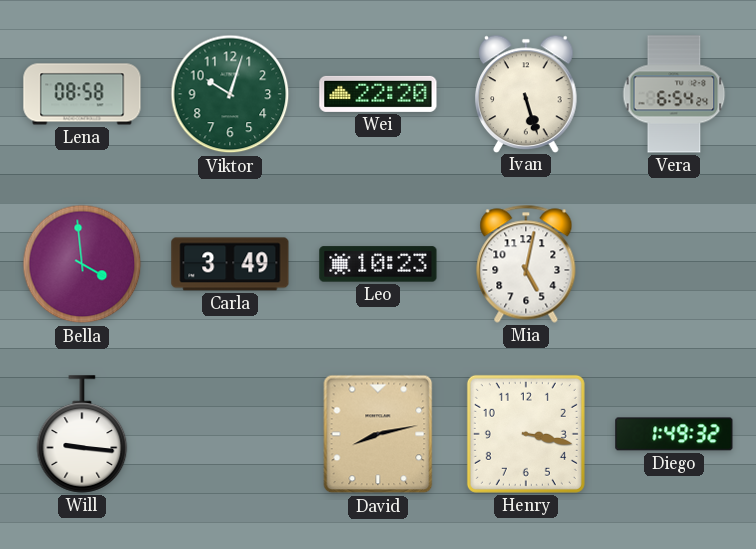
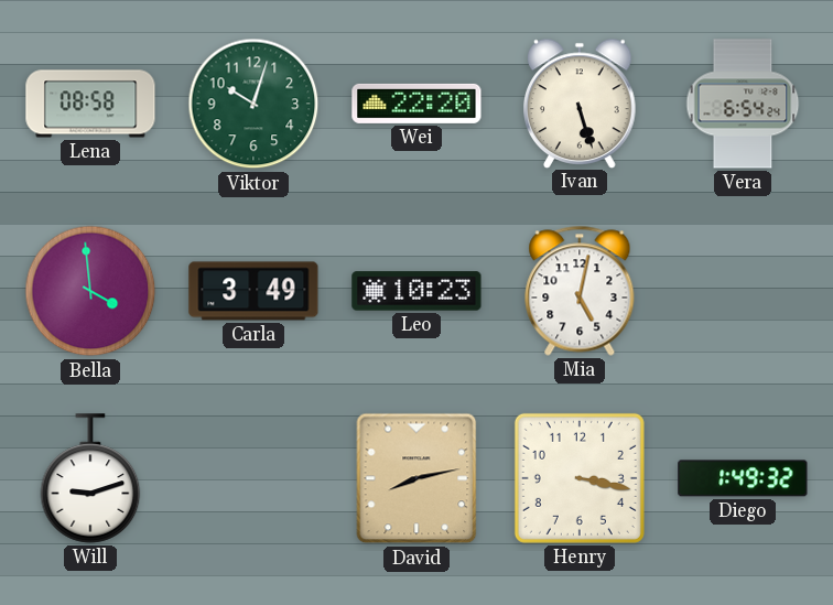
Will: 9:16 -> 9:12 (90, 478)
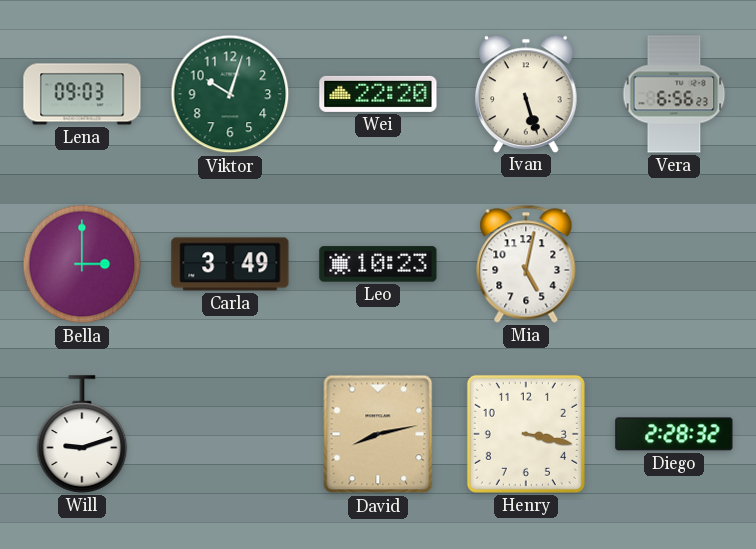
Lena: 08:58 -> 09:03 (82, 94)
Vera: 6:54 -> 6:56 (674, 94)
Bella: 3:59 -> 3:00 (82, 264)
Diego: 1:49 -> 2:28 (674, 434)
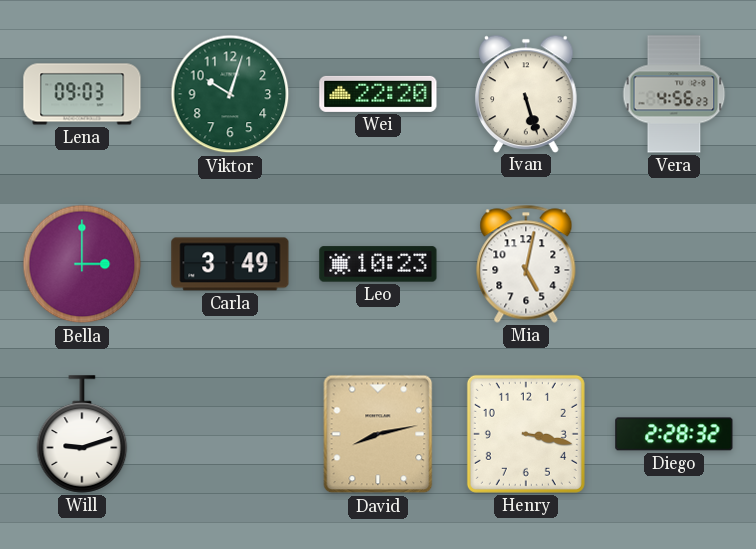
Vera: 6:56 -> 4:56 (674, 94)
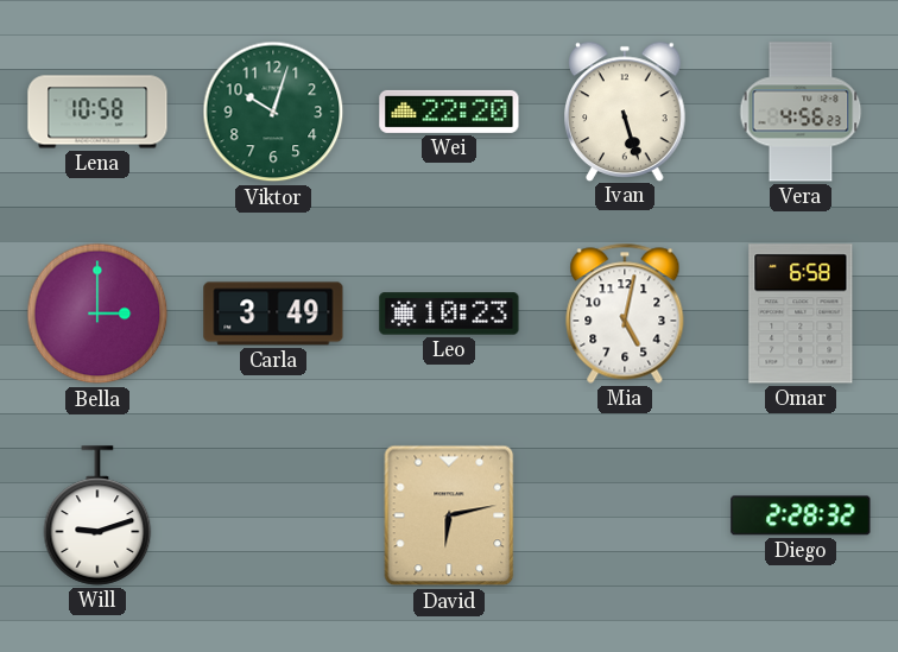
Lena: 09:03 -> 10:58 (97, 112)
Omar: none -> 6:58 (801, 314)
David: 8:13 -> 6:13 (449, 515)
Henry: 3:17 -> none (526, 434)
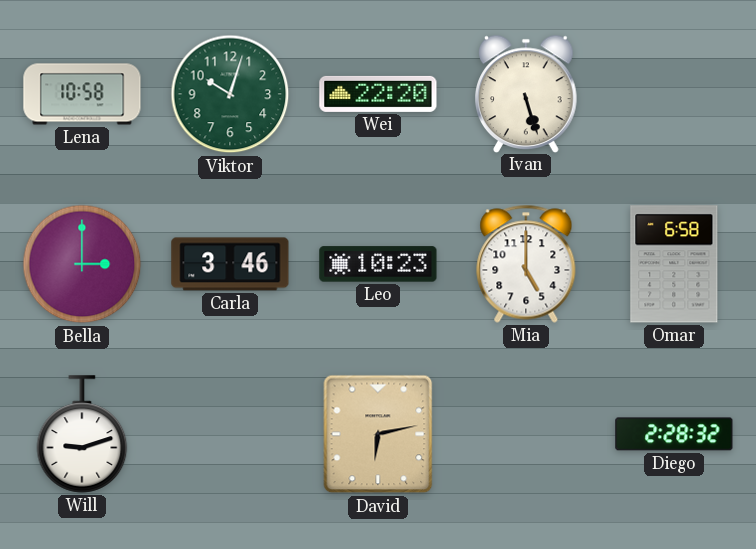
Vera: 4:56 -> none (801, 112)
Carla: 3:49 -> 3:46 (230, 264)
Mia: 5:02 -> 5:00 (526, 264)
